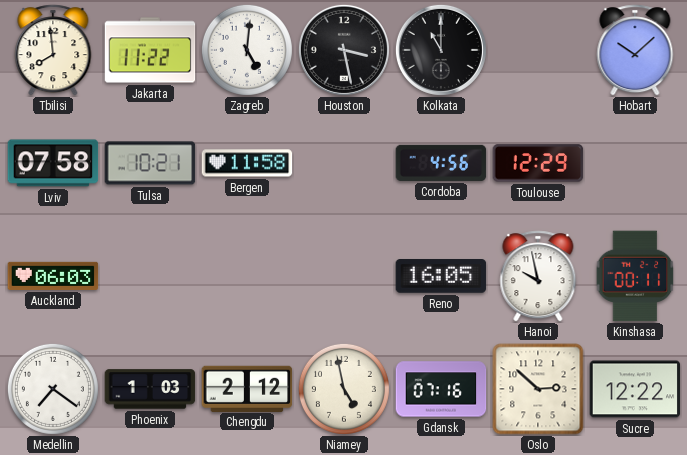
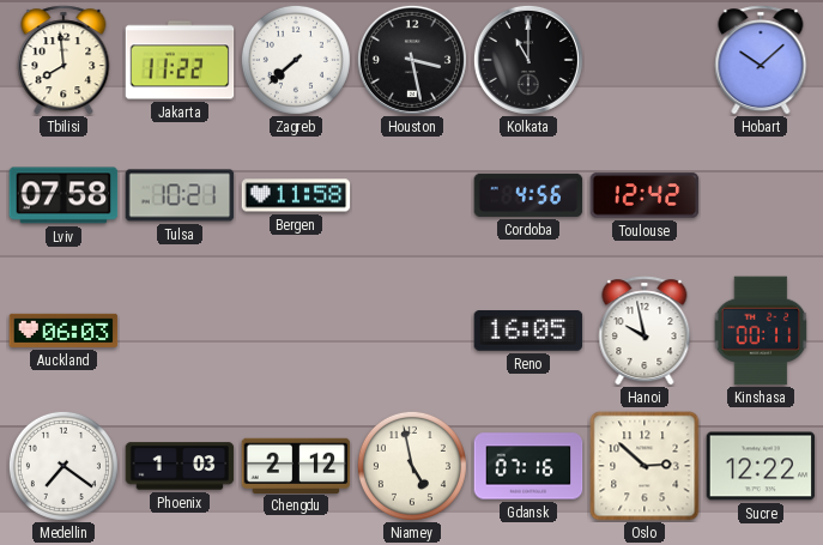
Zagreb: 5:01 -> 7:38 (296, 60)
Toulouse: 12:29 -> 12:42 (645, 195)
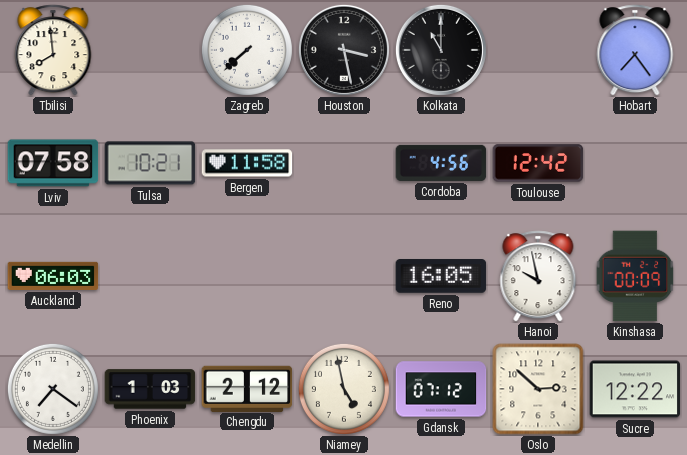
Jakarta: 11:22 -> none (180, 60)
Hobart: 10:08 -> 7:24 (635, 50)
Kinshasa: 00:11 -> 00:09 (635, 276)
Gdansk: 07:16 -> 07:12 (441, 389)
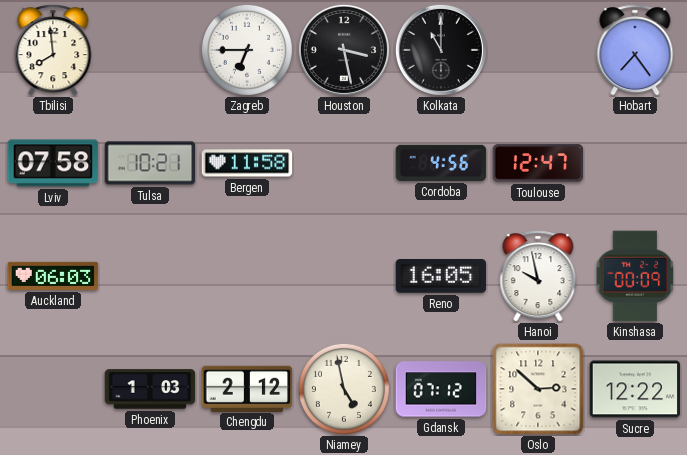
Zagreb: 7:38 -> 6:45 (247, 50)
Toulouse: 12:42 -> 12:47 (538, 163)
Medellin: 7:21 -> none (53, 389)
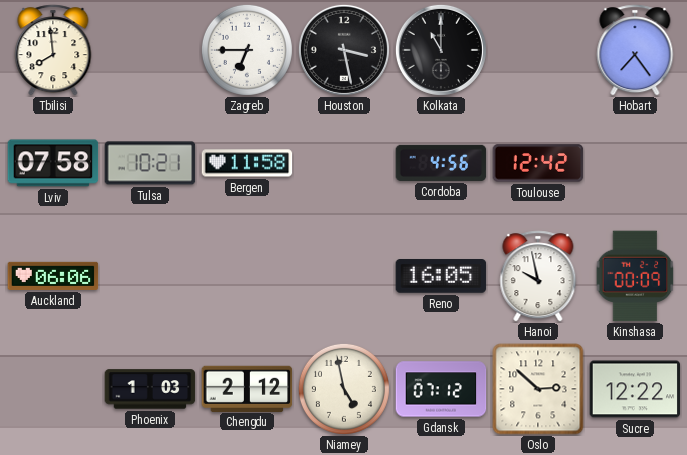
Toulouse: 12:47 -> 12:42 (538, 163)
Auckland: 06:03 -> 06:06 (53, 276)
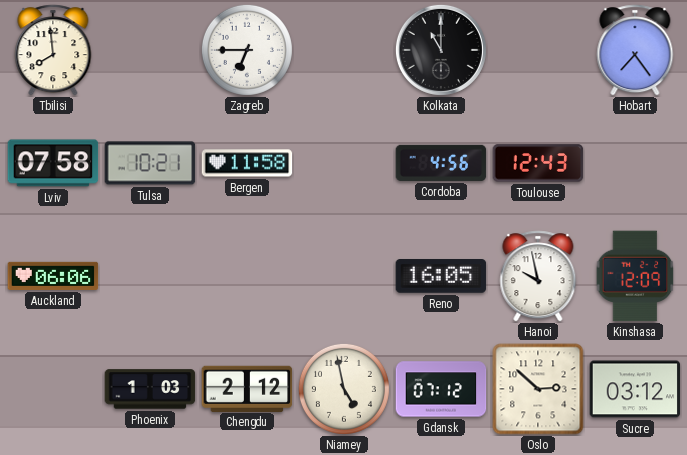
Houston: 3:28 -> none (344, 50)
Toulouse: 12:42 -> 12:43 (538, 163)
Kinshasa: 00:09 -> 12:09 (635, 276)
Sucre: 12:22 -> 03:12 (635, 389)
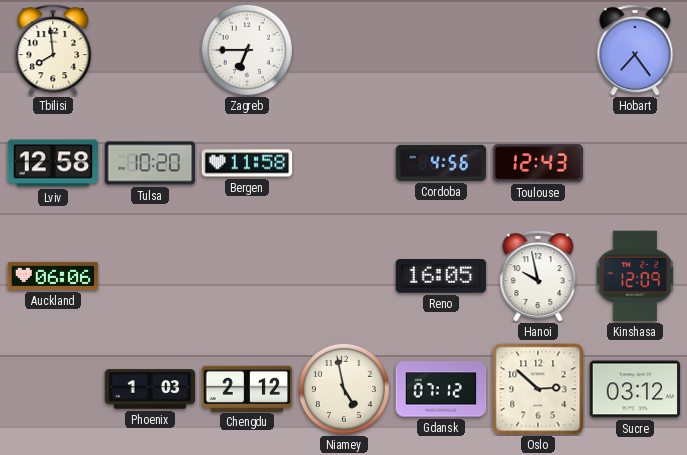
Kolkata: 11:00 -> none (441, 50)
Lviv: 07:58 -> 12:58 (53, 163)
Tulsa: 10:21 -> 10:20 (150, 163)
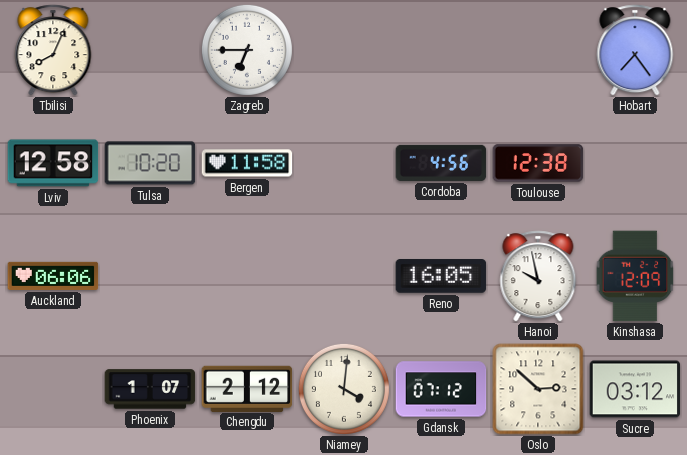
Tbilisi: 7:59 -> 8:04 (53, 50)
Toulouse: 12:43 -> 12:38 (538, 163)
Phoenix: 1:03 -> 1:07 (150, 389)
Niamey: 4:58 -> 4:01 (344, 389)
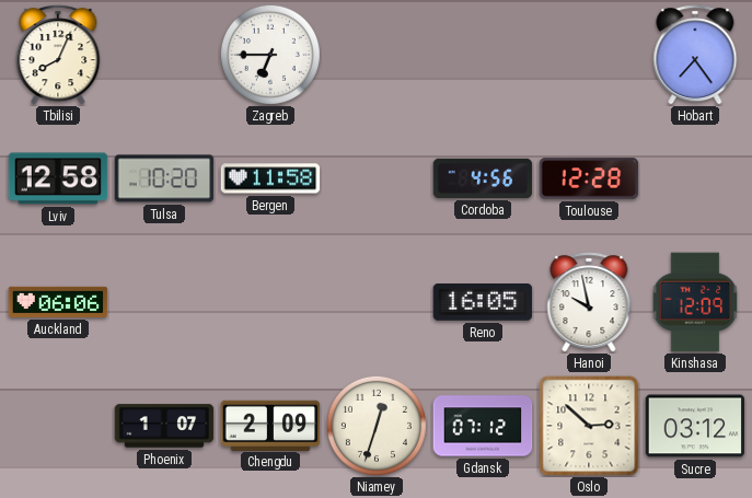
Toulouse: 12:38 -> 12:28 (589, 178)
Chengdu: 2:12 -> 2:09 (270, 425)
Niamey: 4:01 -> 12:33 (377, 426)
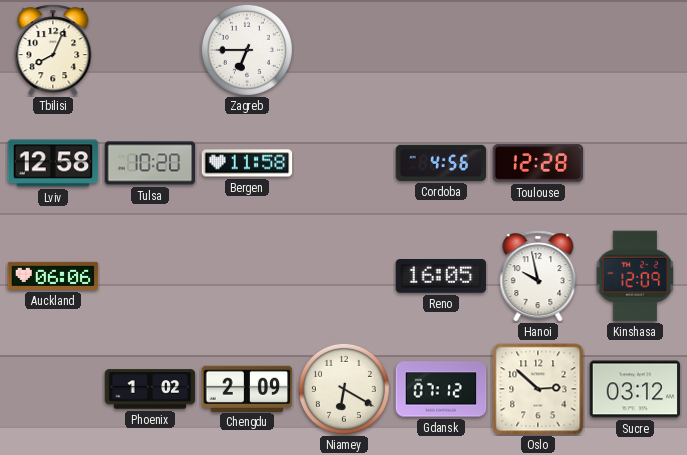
Hobart: 7:24 -> none (695, 55)
Phoenix: 1:07 -> 1:02 (150, 389)
Niamey: 12:33 -> 6:20 (344, 389)
